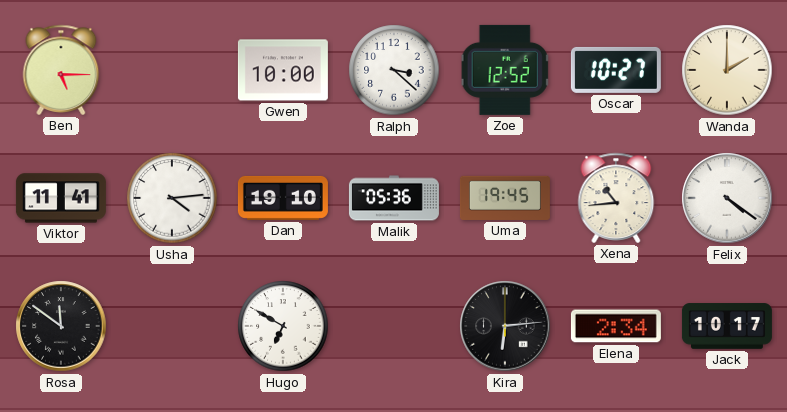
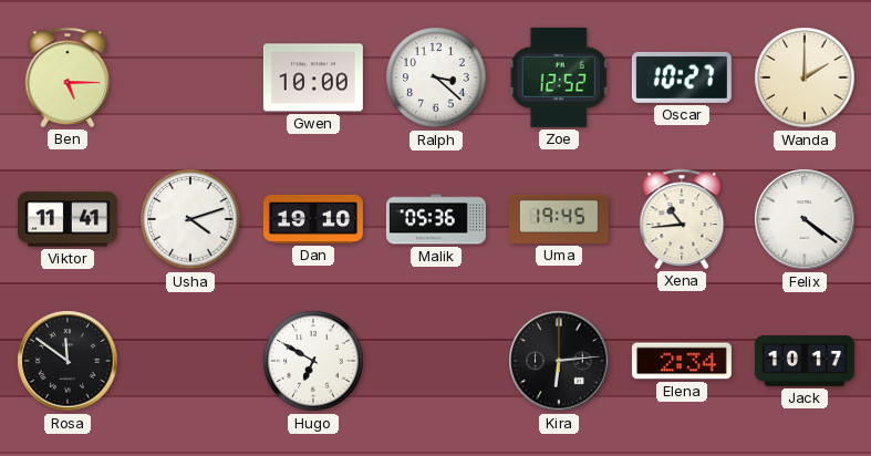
Usha: 4:14 -> 4:12 (190, 219)
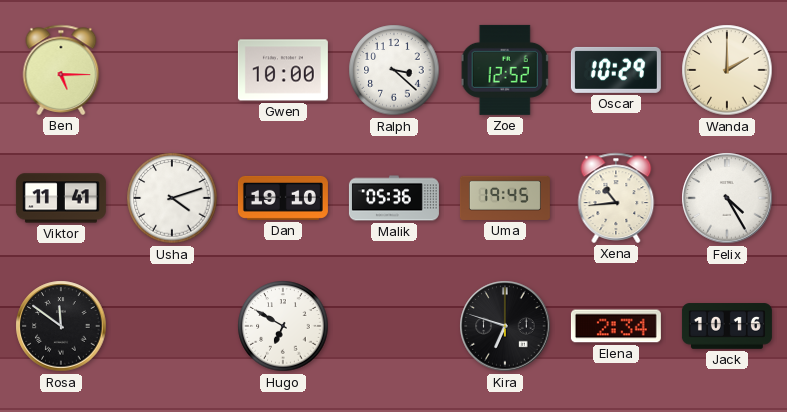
Oscar: 10:27 -> 10:29 (616, 70)
Felix: 4:21 -> 4:25 (727, 198)
Kira: 6:14 -> 6:48 (505, 326)
Jack: 10:17 -> 10:16 (727, 326)
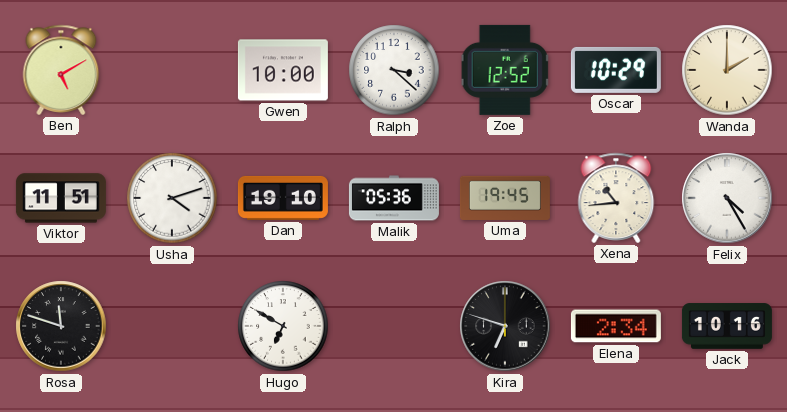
Ben: 5:15 -> 5:10 (61, 70)
Viktor: 11:41 -> 11:51 (61, 198)
Rosa: 11:51 -> 11:48 (61, 326)
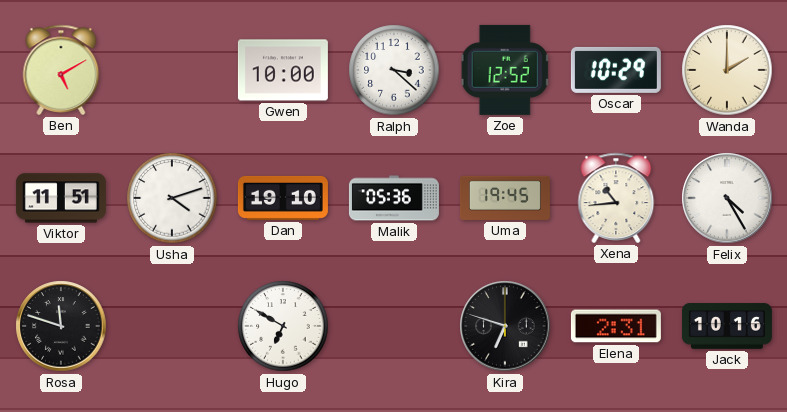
Elena: 2:34 -> 2:31 (616, 326)
